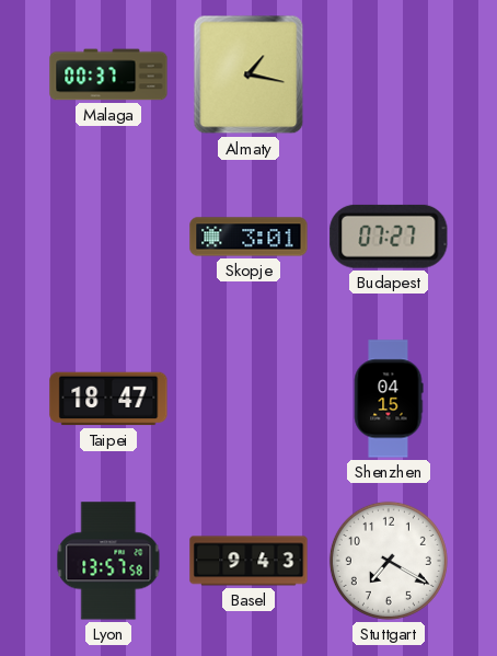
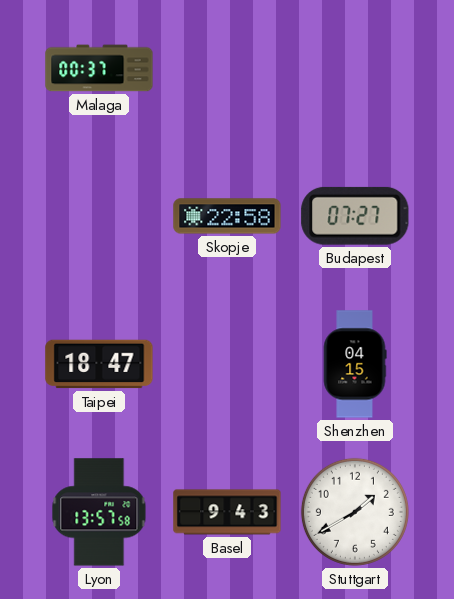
Almaty: 1:17 -> none (248, 74)
Skopje: 3:01 -> 22:58 (227, 216)
Stuttgart: 7:20 -> 1:40 (355, 512)
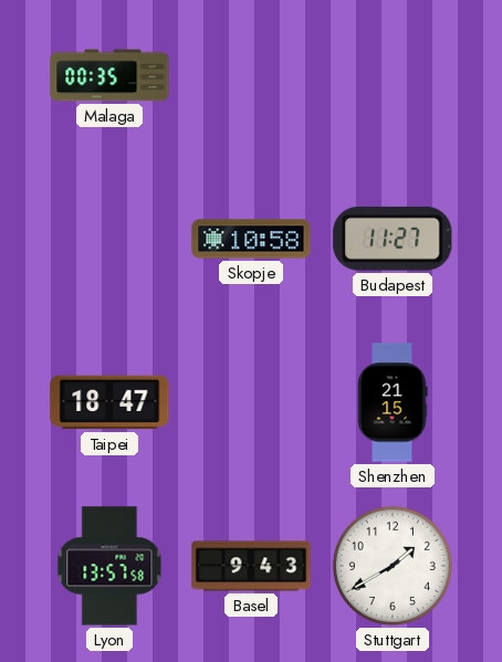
Malaga: 00:37 -> 00:35 (109, 75)
Skopje: 22:58 -> 10:58 (251, 239)
Budapest: 07:27 -> 11:27 (393, 239)
Shenzhen: 04:15 -> 21:15 (393, 402)
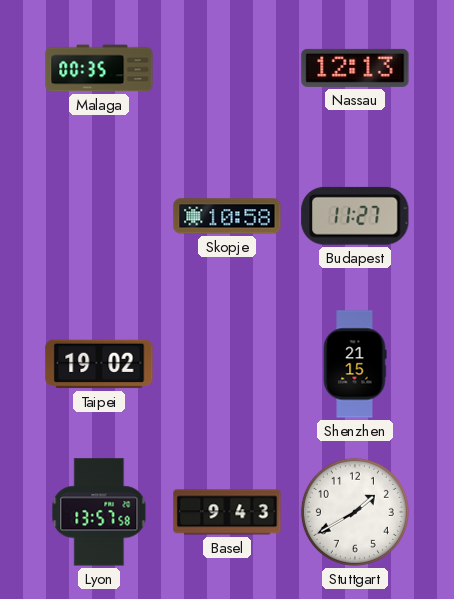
Nassau: none -> 12:13 (355, 68)
Taipei: 18:47 -> 19:02 (99, 364)
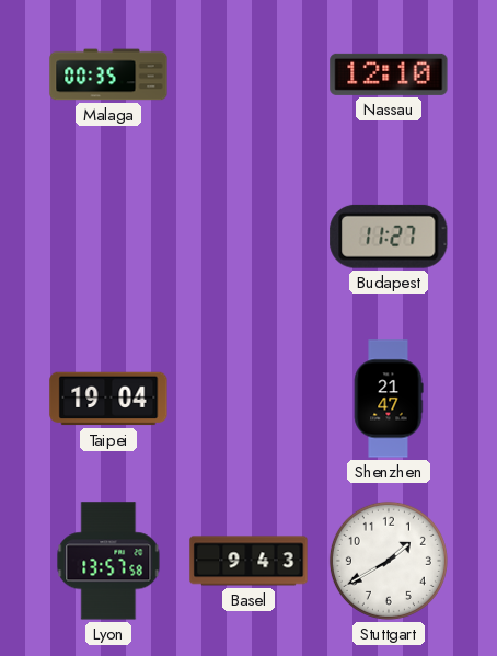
Nassau: 12:13 -> 12:10 (389, 74)
Skopje: 10:58 -> none (227, 216)
Taipei: 19:02 -> 19:04 (108, 399)
Shenzhen: 21:15 -> 21:47 (389, 399)
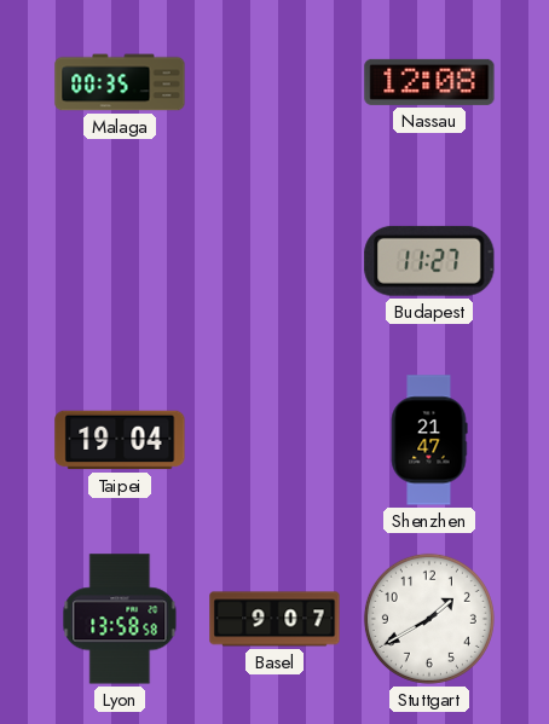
Nassau: 12:10 -> 12:08 (429, 82)
Lyon: 13:57 -> 13:58 (120, 619)
Basel: 9:43 -> 9:07 (274, 619)
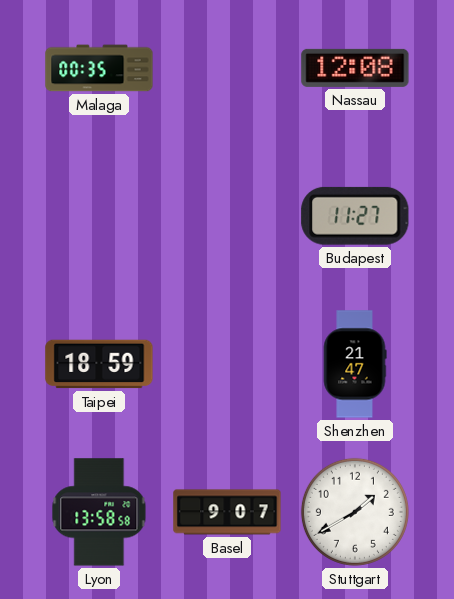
Taipei: 19:04 -> 18:59 (99, 364)
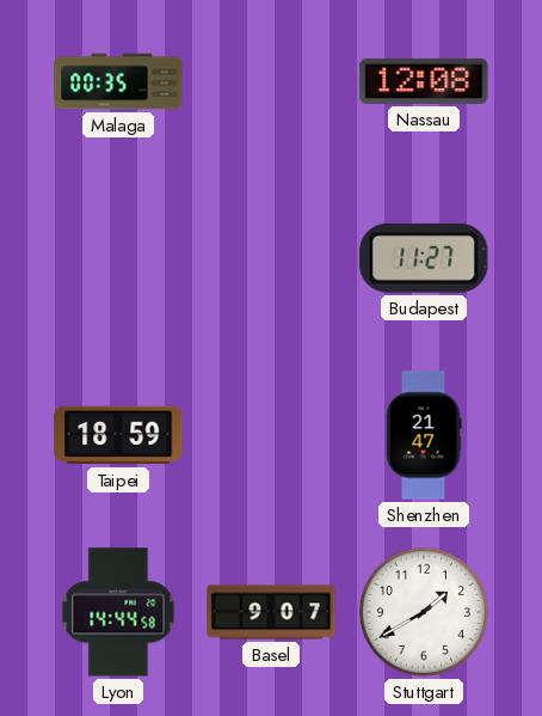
Lyon: 13:58 -> 14:44 (118, 612)
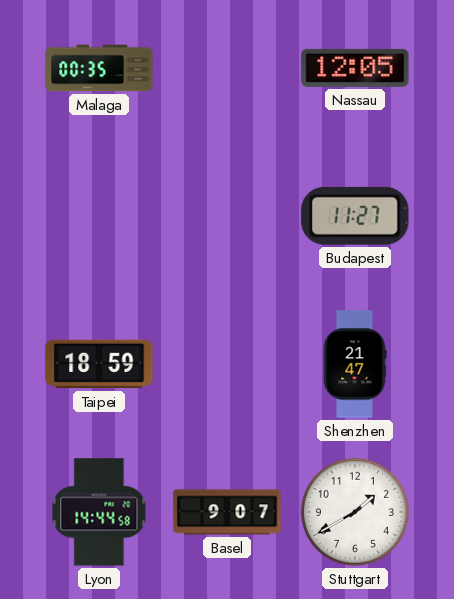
Nassau: 12:08 -> 12:05 (355, 68)
